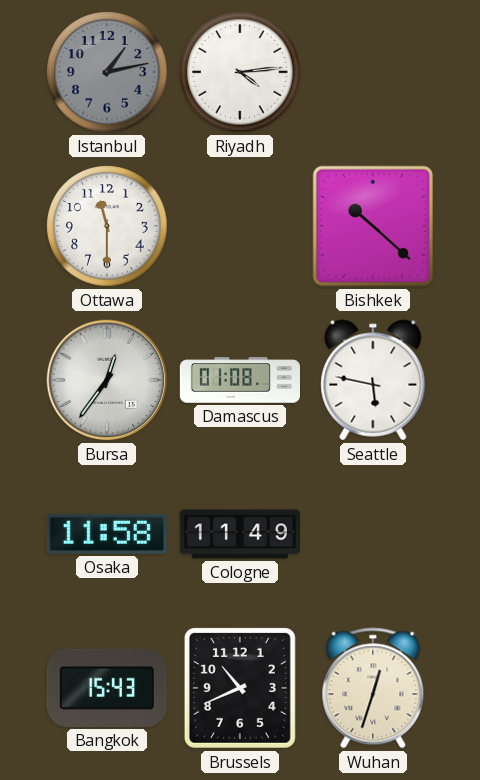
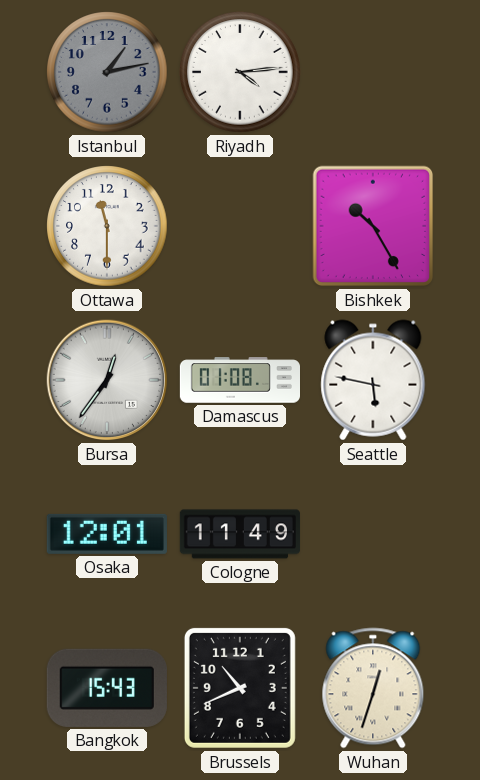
Bishkek: 10:22 -> 10:25 (373, 226)
Osaka: 11:58 -> 12:01 (107, 534)
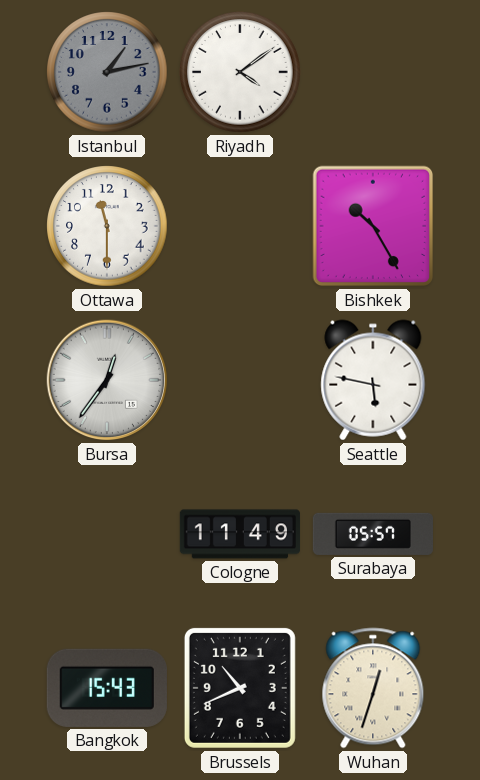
Riyadh: 4:14 -> 4:09 (240, 72)
Damascus: 01:08 -> none (239, 380)
Osaka: 12:01 -> none (107, 534)
Surabaya: none -> 05:57 (373, 534)
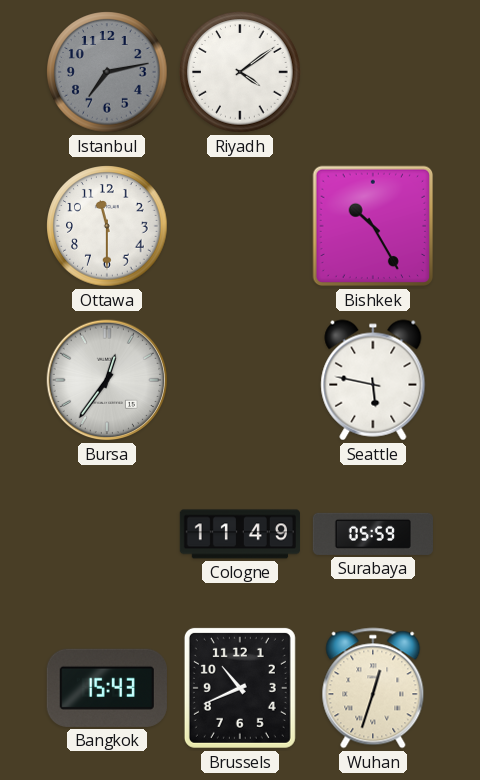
Istanbul: 1:13 -> 7:13 (107, 72)
Surabaya: 05:57 -> 05:59 (373, 534)
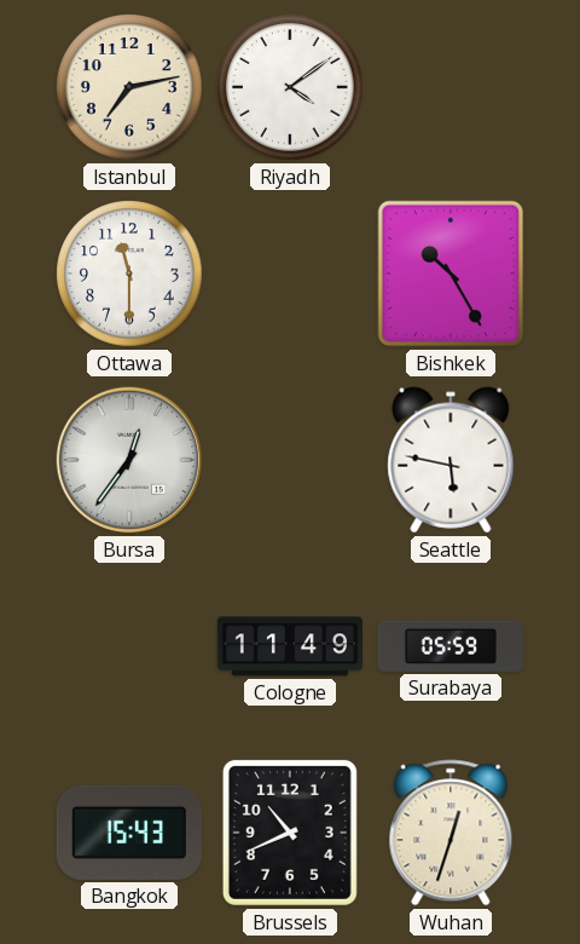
Istanbul dial: grey -> cream (129, 87)
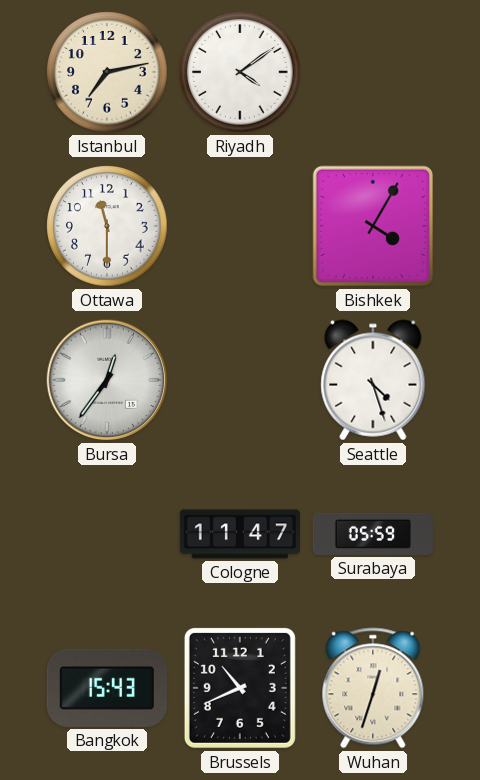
Bishkek: 10:25 -> 4:05 (373, 226)
Seattle: 5:47 -> 4:27 (373, 380)
Cologne: 11:49 -> 11:47 (240, 534)
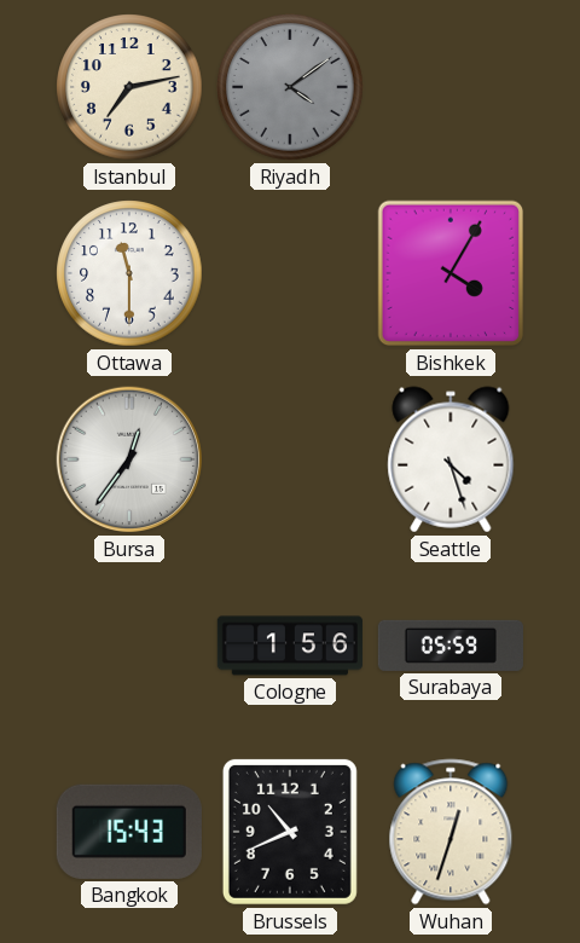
Riyadh dial: white -> grey (290, 87)
Cologne: 11:47 -> 1:56 (290, 646)
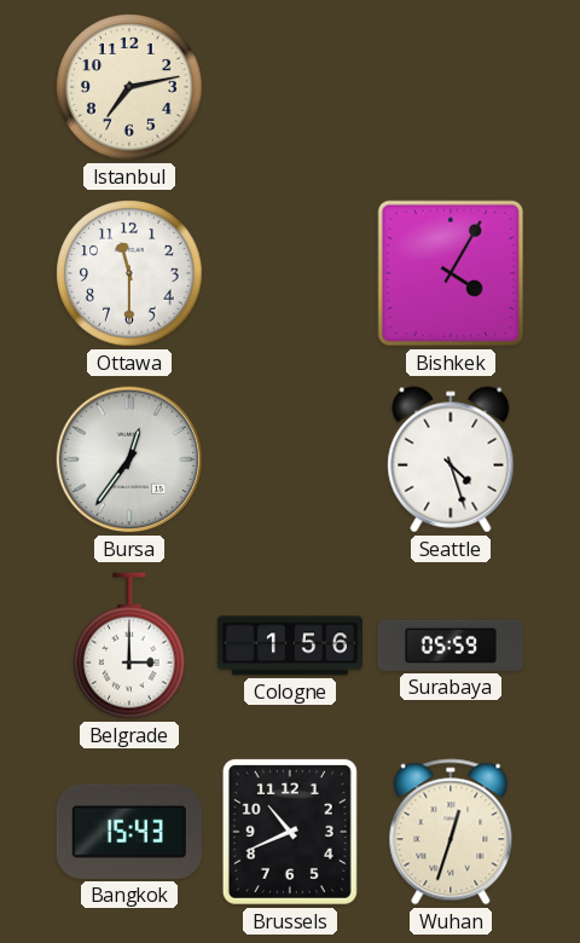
Riyadh: 4:09 -> none (290, 87)
Belgrade: none -> 3:00 (130, 646)
